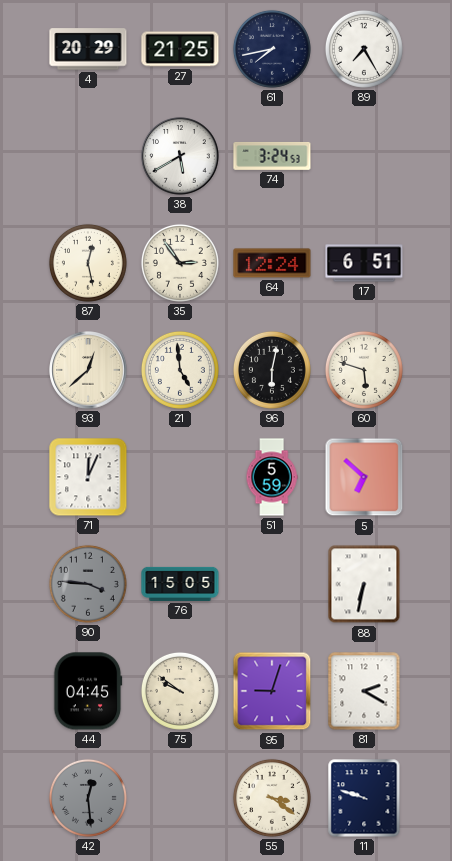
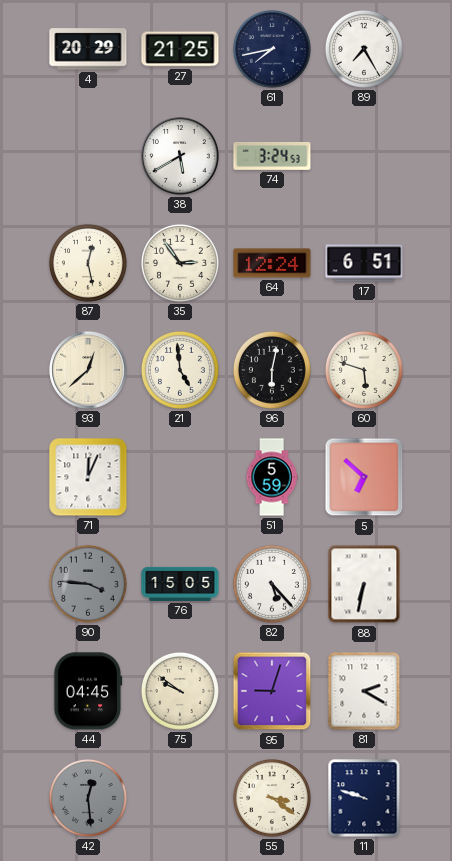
82: none -> 5:23 (272, 584)
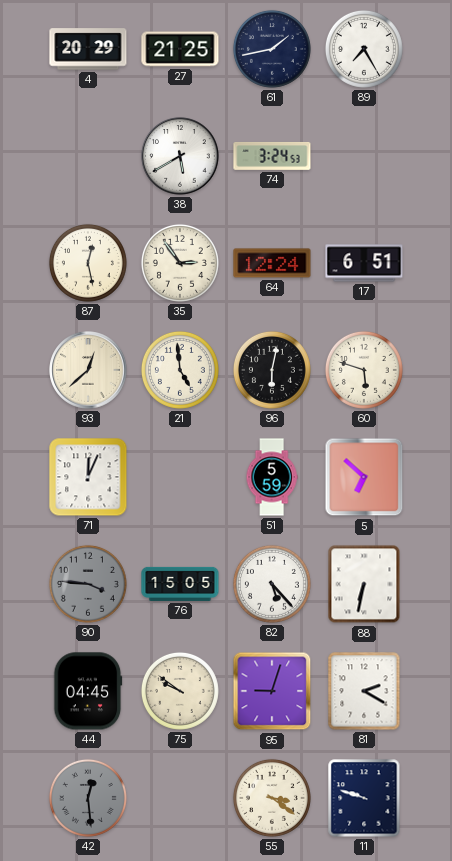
61: 7:43 -> 1:43 (272, 49)
